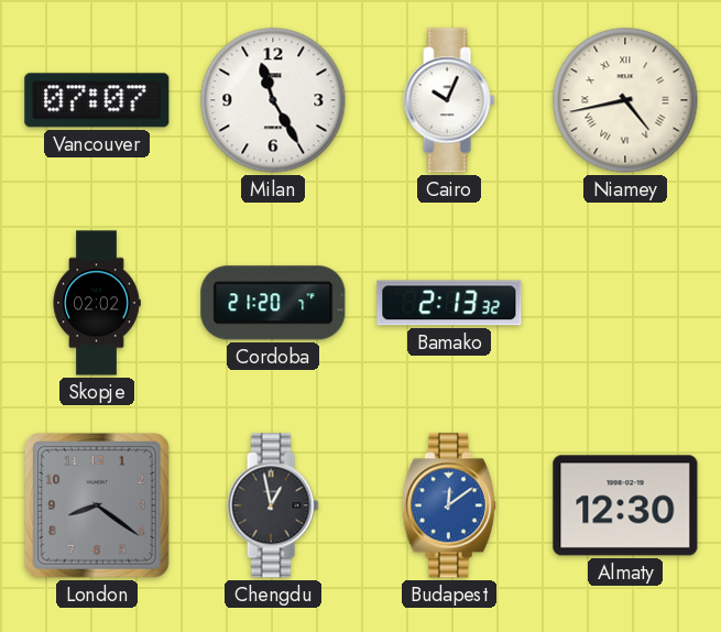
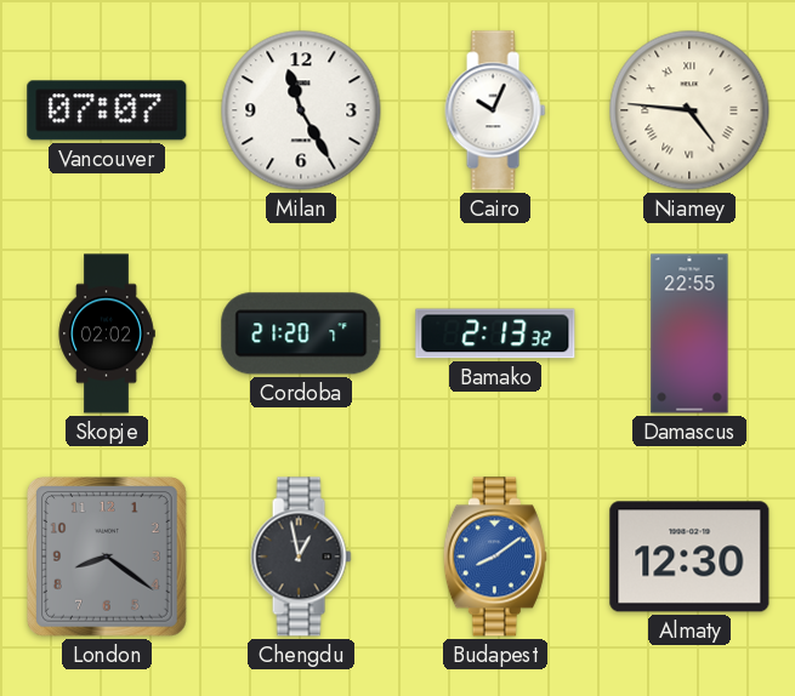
Niamey: 4:43 -> 4:46 (689, 110)
Damascus: none -> 22:55 (689, 333)
Budapest: 12:09 -> 8:09 (495, 557)
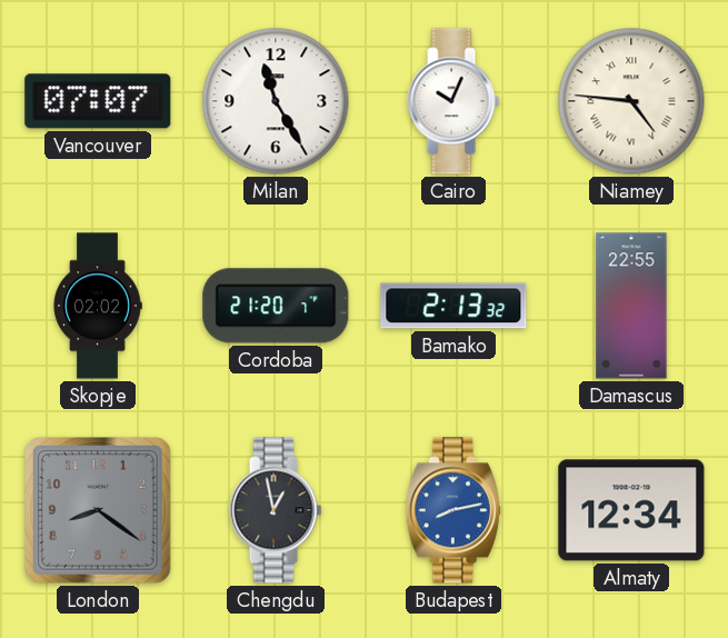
Budapest: 8:09 -> 8:13 (453, 510)
Almaty: 12:30 -> 12:34 (631, 510)
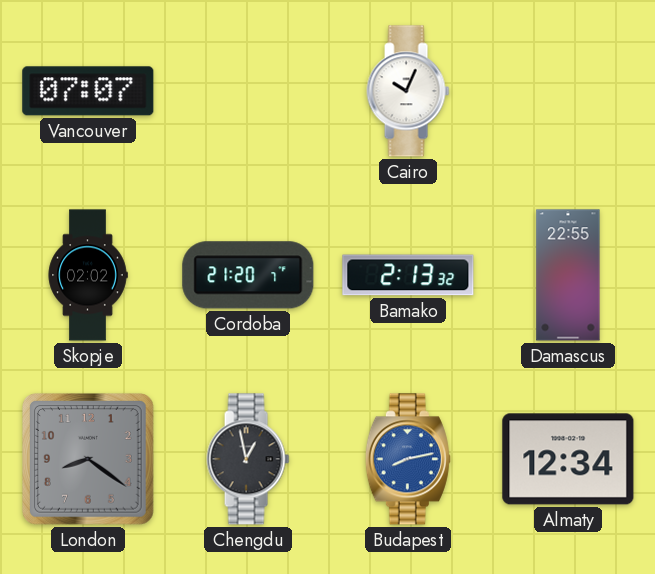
Milan: 11:25 -> none (276, 101)
Niamey: 4:46 -> none (631, 101)
